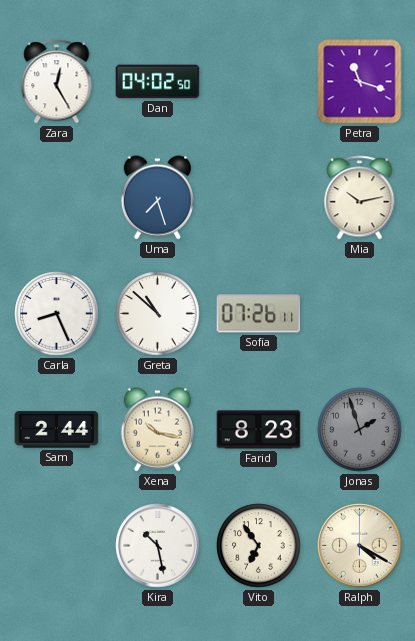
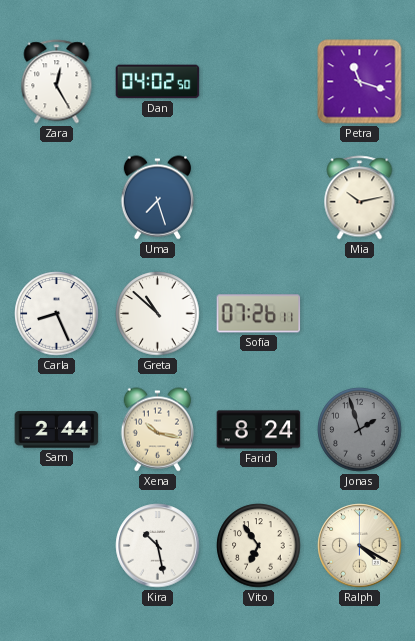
Farid: 8:23 -> 8:24 (259, 430)
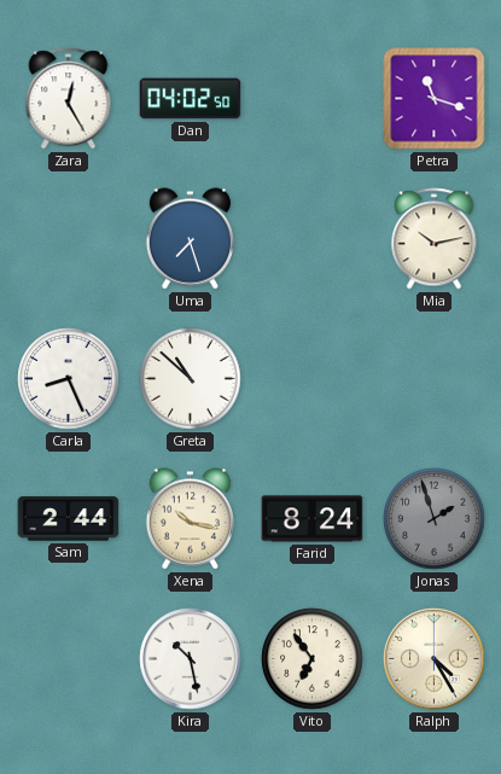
Sofia: 07:26 -> none (259, 314)
Ralph: 4:20 -> 4:25 (435, 659)
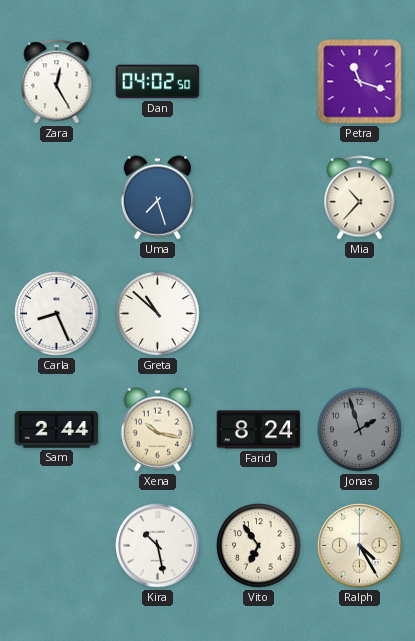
Mia: 10:13 -> 10:37 (360, 198)
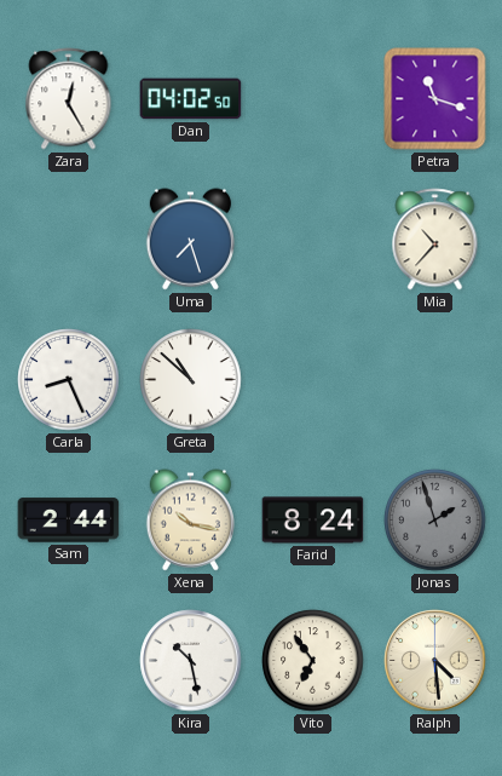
Ralph: 4:25 -> 4:29 (435, 661)
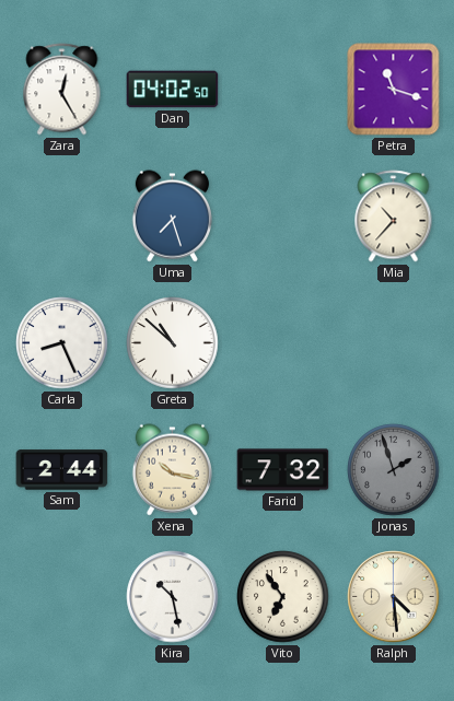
Farid: 8:24 -> 7:32 (283, 470)
